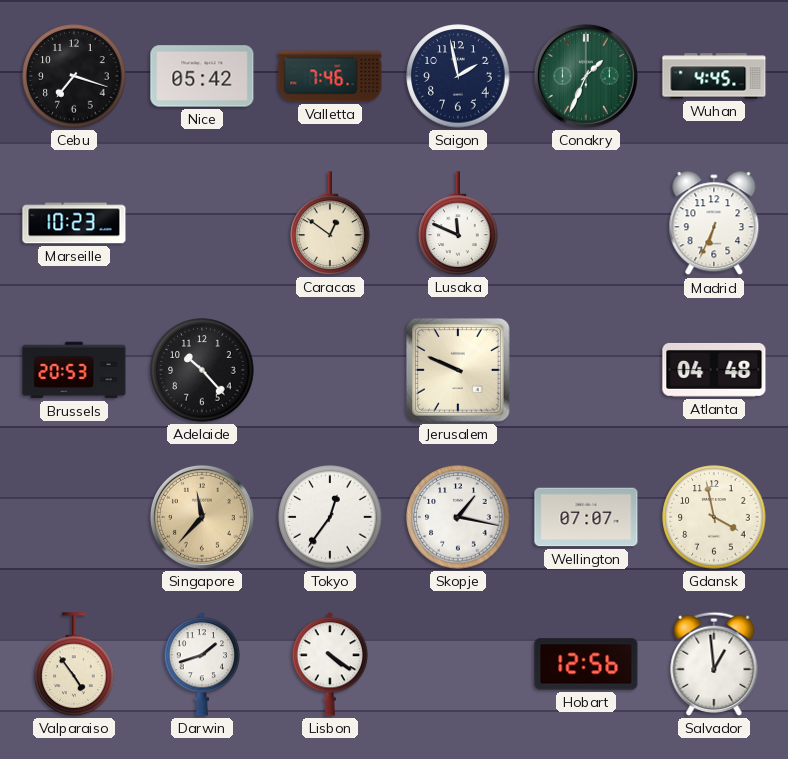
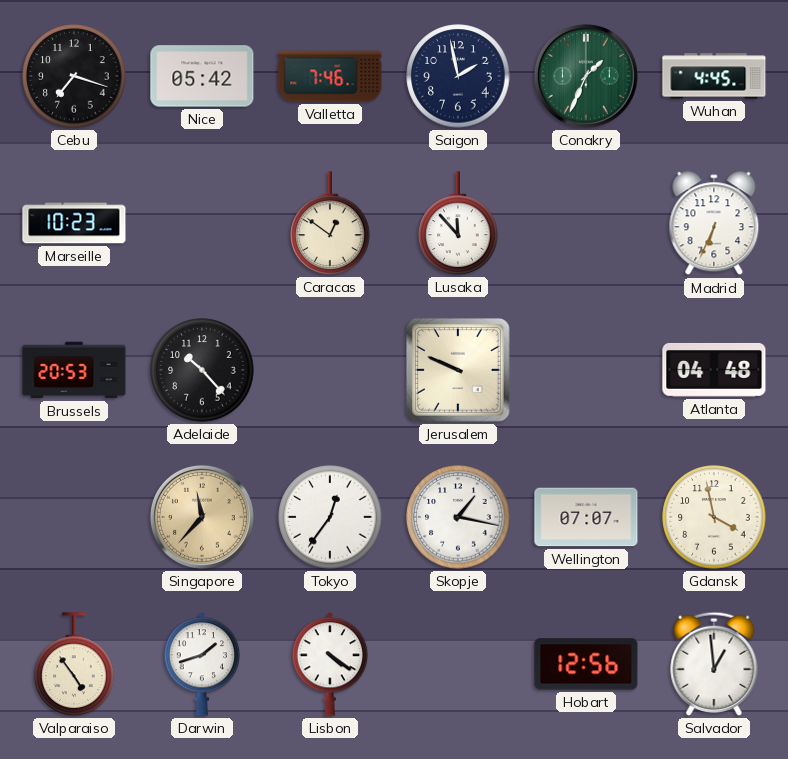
Lusaka: 11:49 -> 11:53 (458, 223)
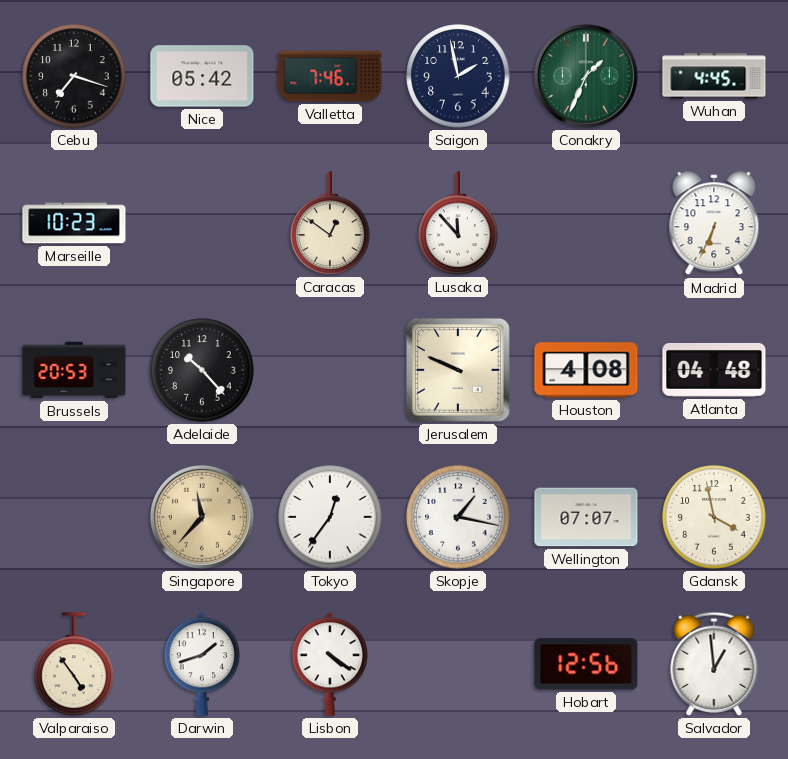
Houston: none -> 4:08 (586, 370)
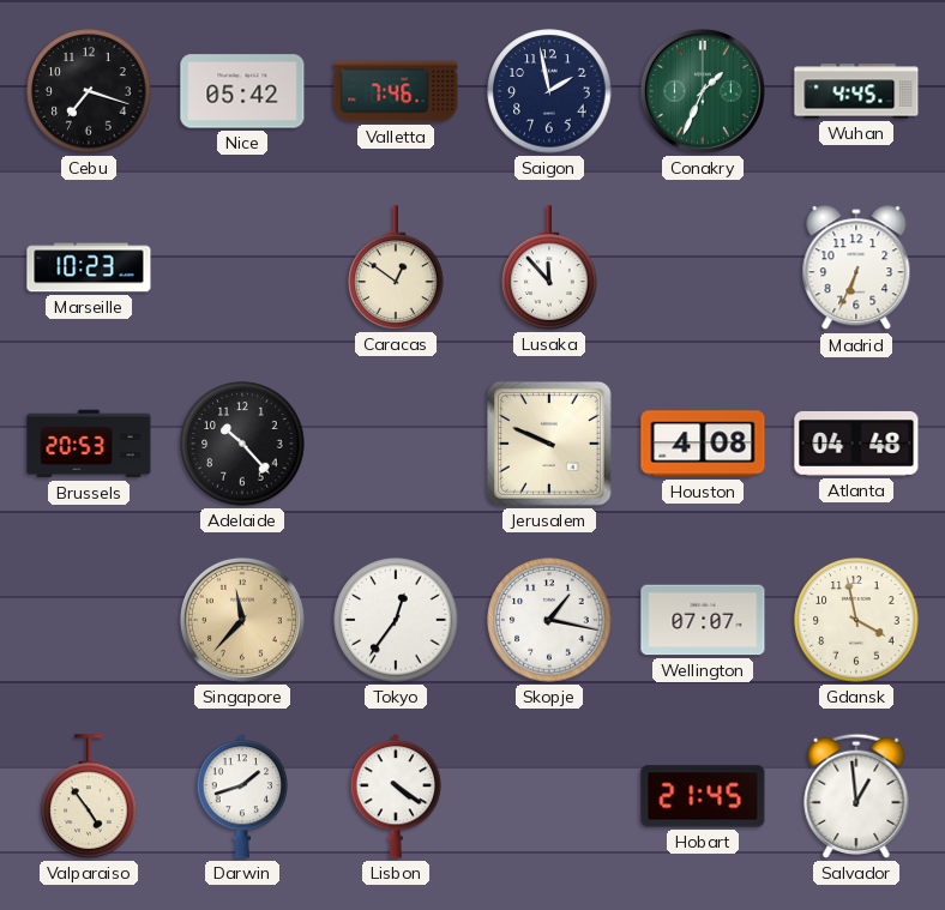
Hobart: 12:56 -> 21:45 (703, 796)
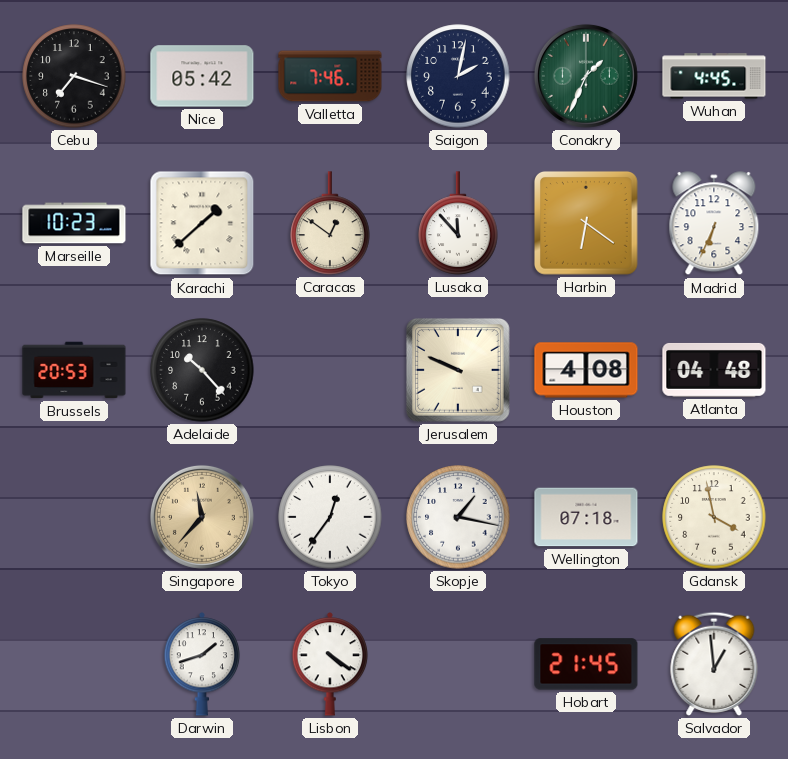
Saigon: 1:58 -> 2:02 (458, 76)
Karachi: none -> 1:38 (202, 223)
Harbin: none -> 6:21 (586, 223)
Wellington: 07:07 -> 07:18 (586, 517)
Valparaiso: 4:54 -> none (89, 796)
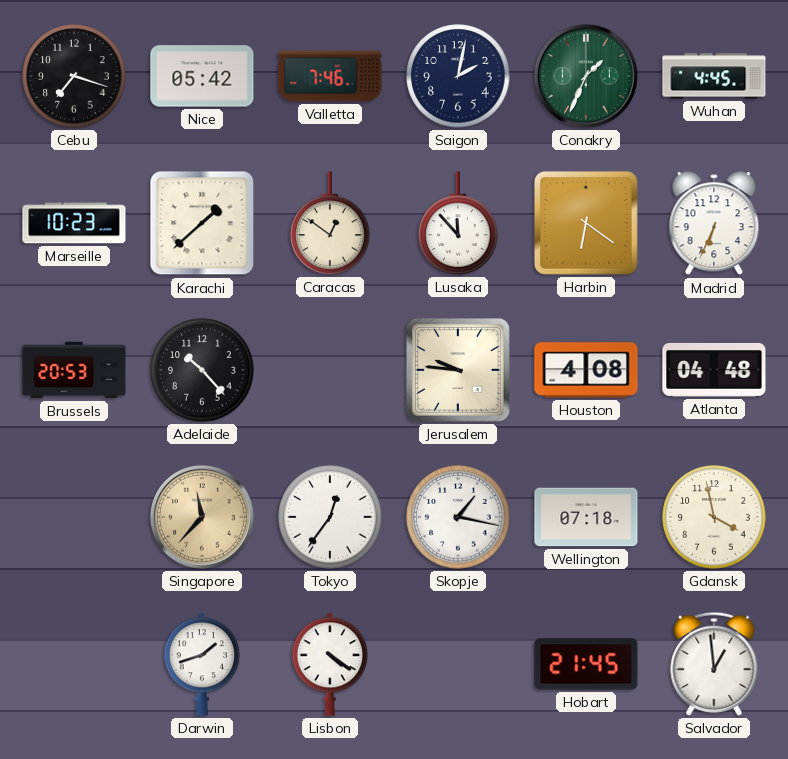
Jerusalem: 9:49 -> 9:46 (458, 370)
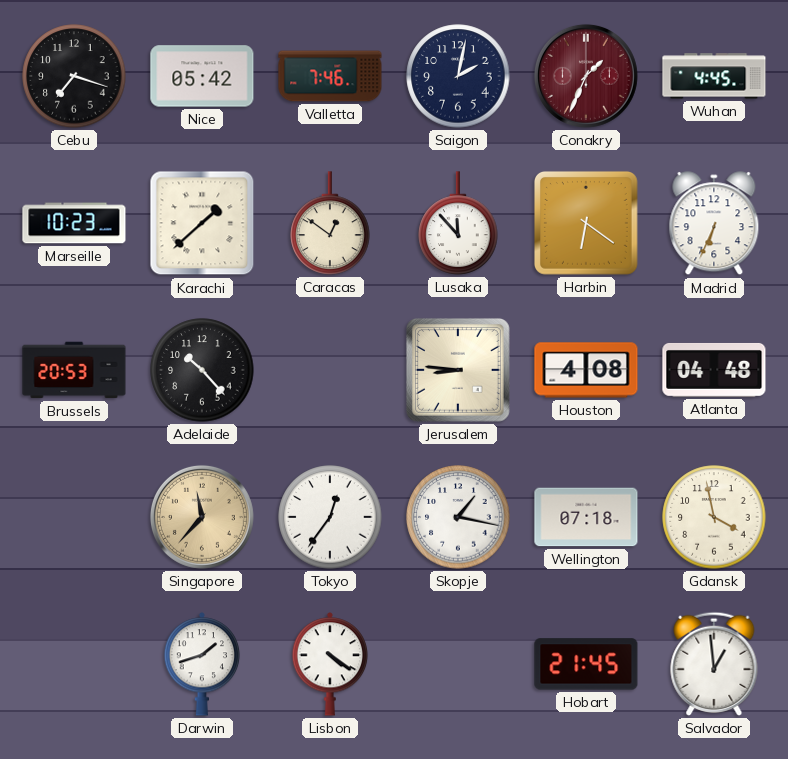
Conakry dial: green -> burgundy (586, 76)
Jerusalem: 9:46 -> 8:46 (458, 370)
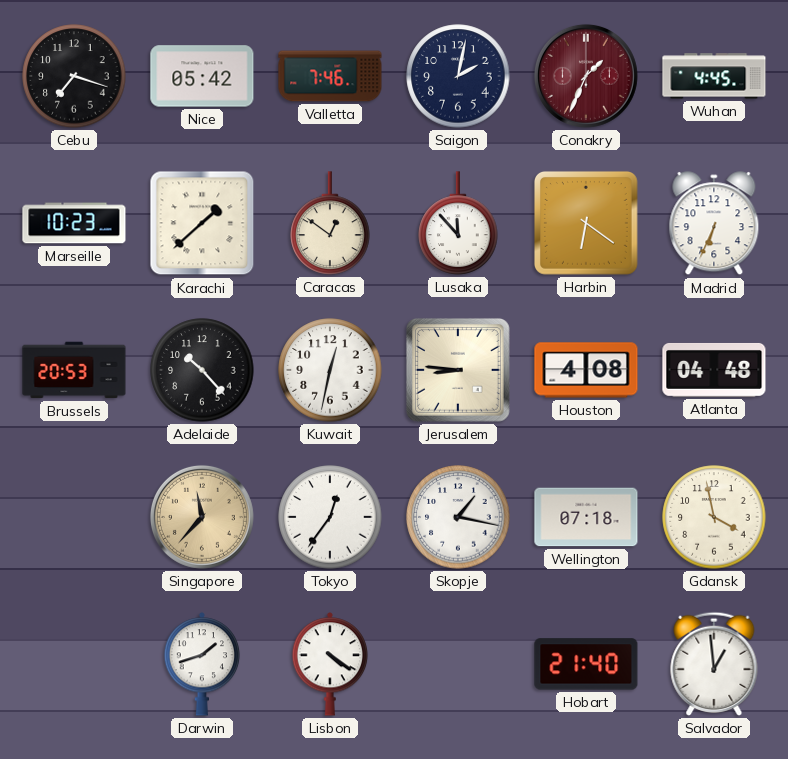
Kuwait: none -> 12:32 (330, 370)
Hobart: 21:45 -> 21:40 (586, 664)
